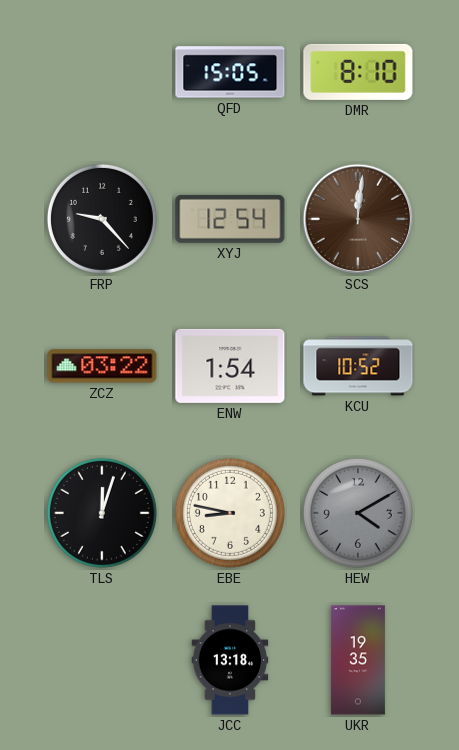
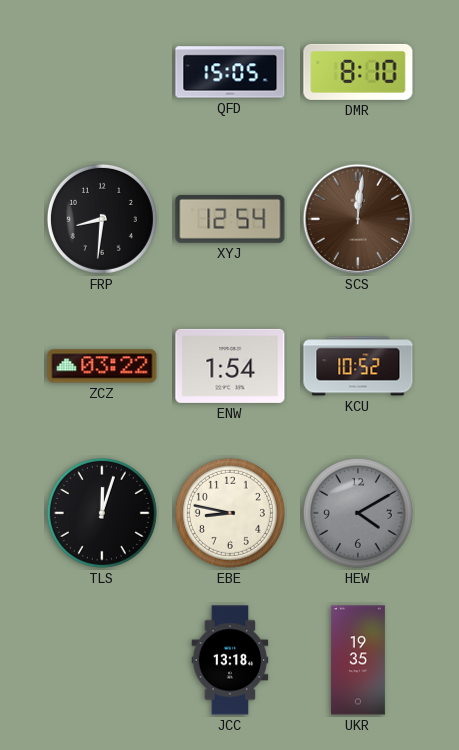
FRP: 9:23 -> 8:31 (102, 219)
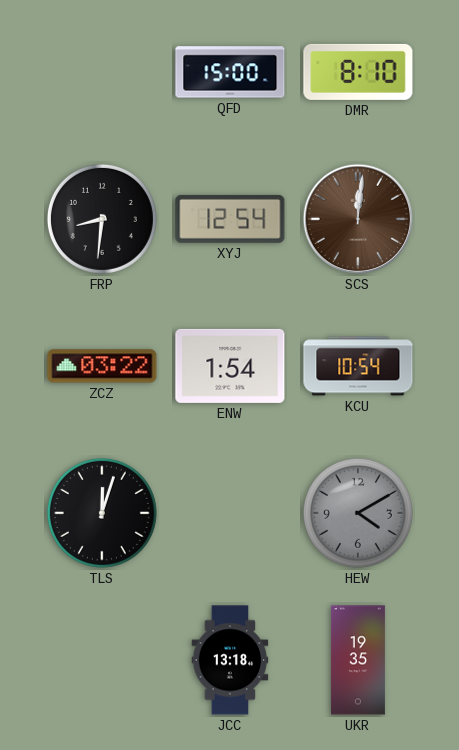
QFD: 15:05 -> 15:00 (230, 72)
KCU: 10:52 -> 10:54 (358, 366)
EBE: 8:47 -> none (230, 513)
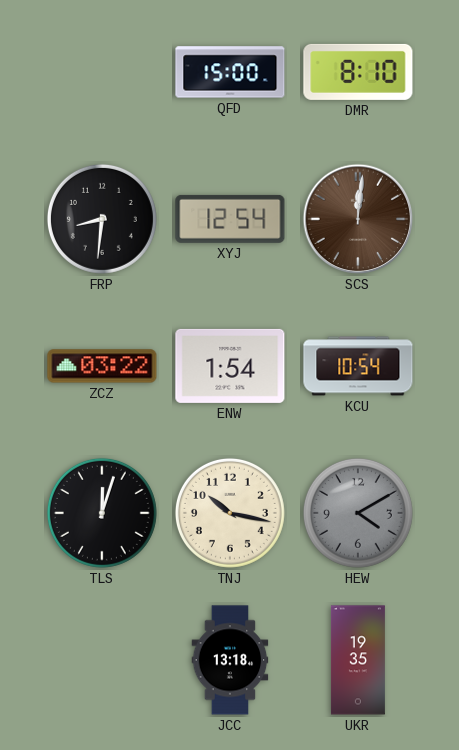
TNJ: none -> 10:17 (230, 513)
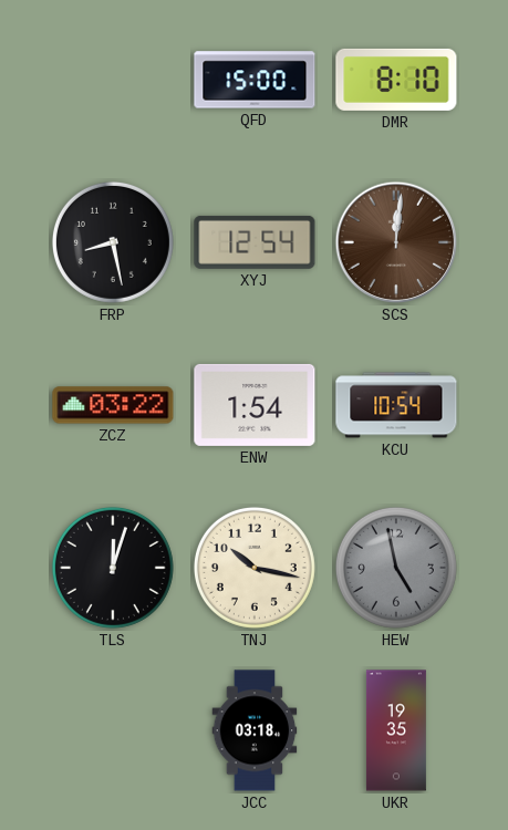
FRP: 8:31 -> 8:28 (113, 242)
HEW: 4:10 -> 4:58 (396, 568)
JCC: 13:18 -> 03:18 (255, 730)
